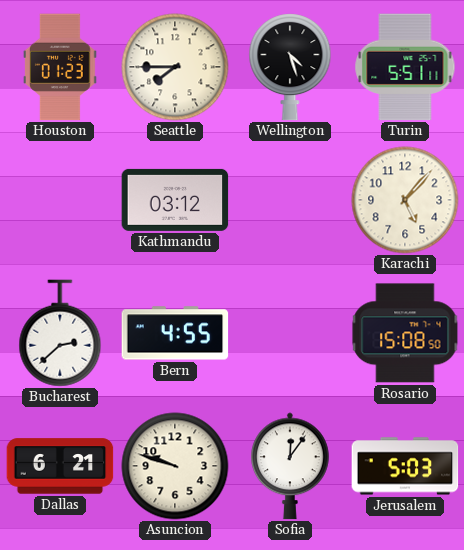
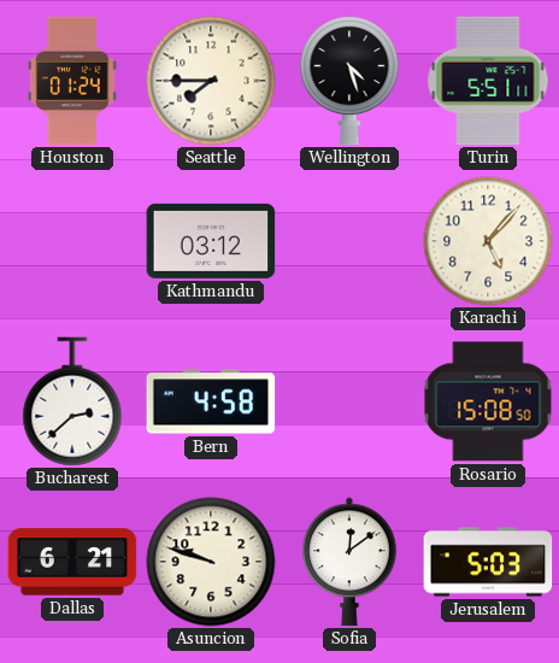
Houston: 01:23 -> 01:24 (72, 81)
Bern: 4:55 -> 4:58 (211, 401)
Sofia: 12:06 -> 12:09 (351, 562)
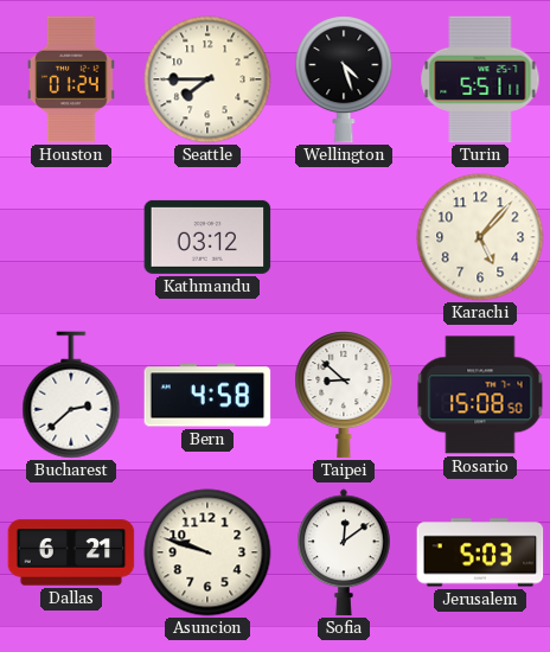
Taipei: none -> 8:52 (344, 395)
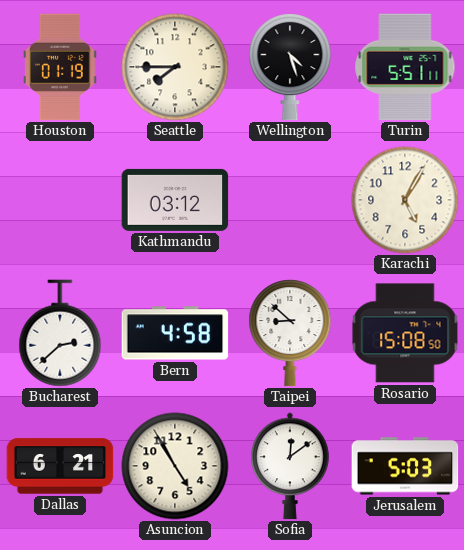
Houston: 01:24 -> 01:19 (60, 67)
Karachi: 5:07 -> 5:05 (405, 200)
Asuncion: 9:48 -> 4:55 (175, 466)
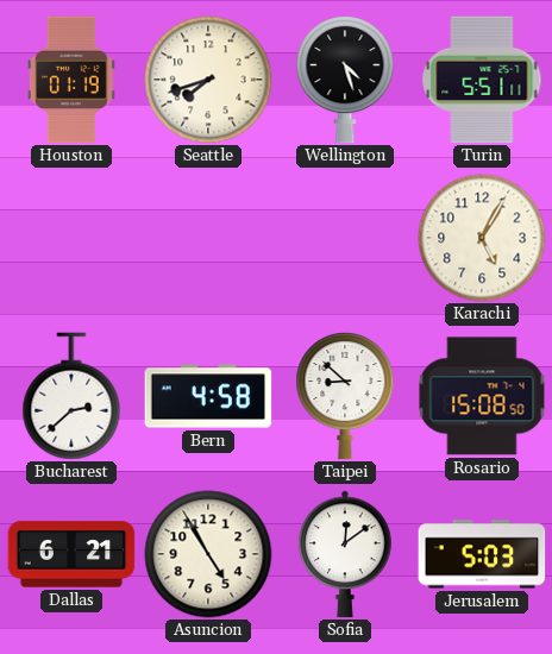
Seattle: 7:45 -> 7:42 (208, 80)
Kathmandu: 03:12 -> none (175, 200)
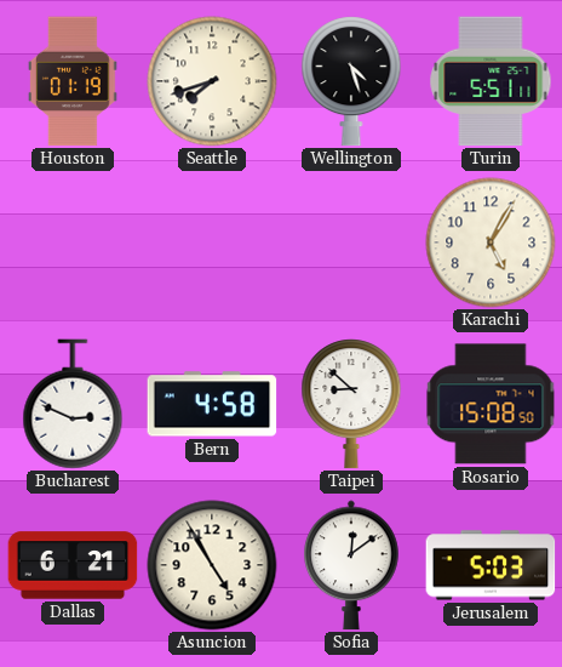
Bucharest: 2:38 -> 2:49 (73, 404)
